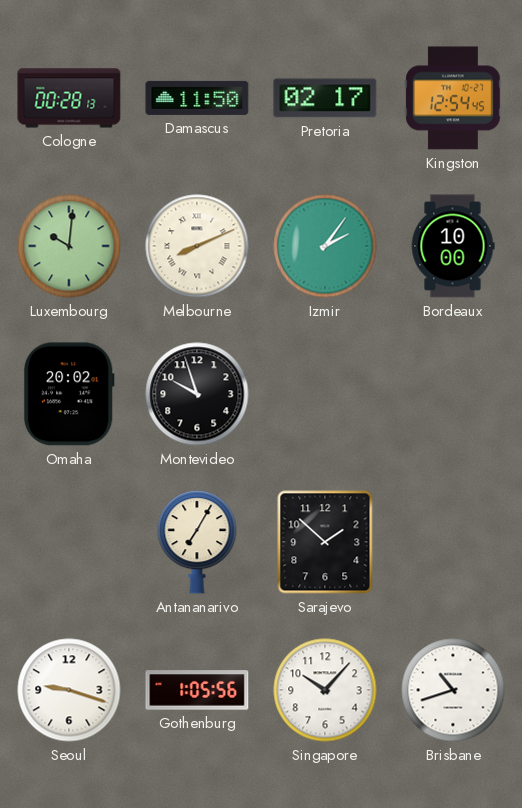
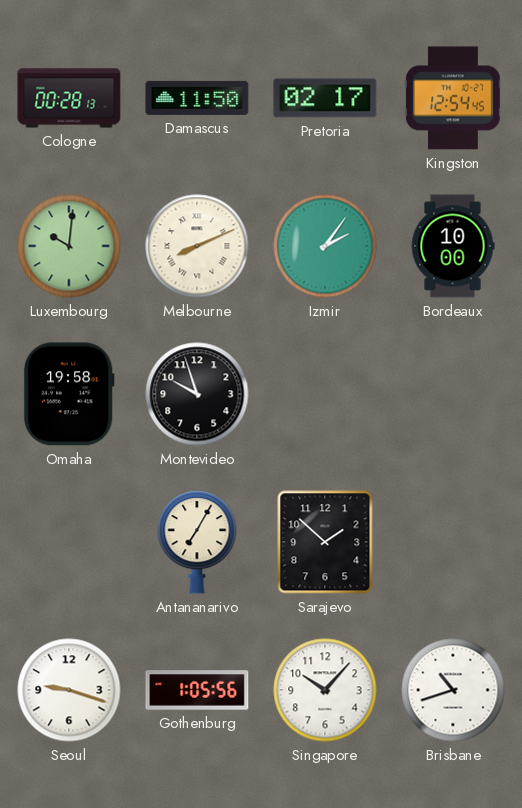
Omaha: 20:02 -> 19:58 (69, 394)
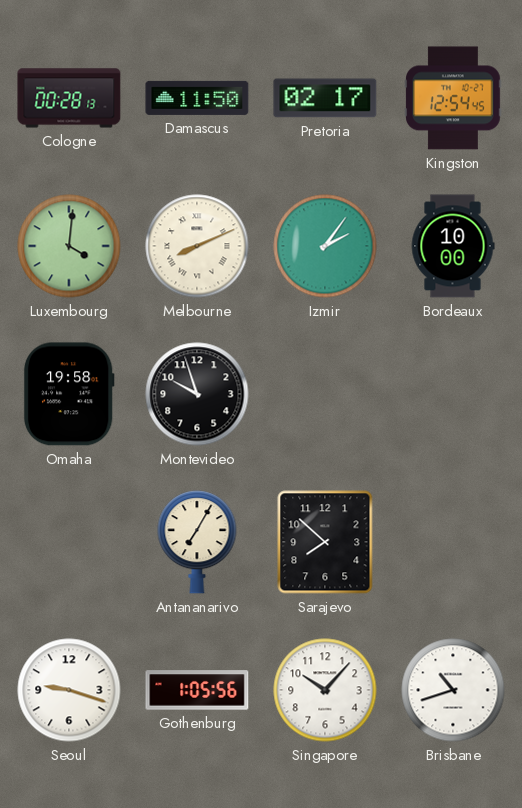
Luxembourg: 10:01 -> 4:01 (69, 246)
Sarajevo: 1:52 -> 7:52 (325, 542)
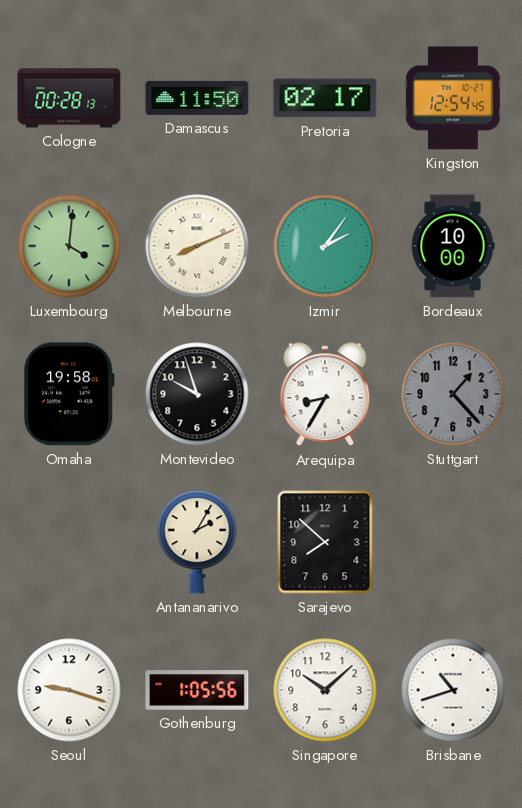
Arequipa: none -> 8:35 (325, 395)
Stuttgart: none -> 1:23 (453, 394)
Antananarivo: 7:05 -> 2:05 (197, 542)
Singapore: 10:07 -> 10:08 (325, 690)
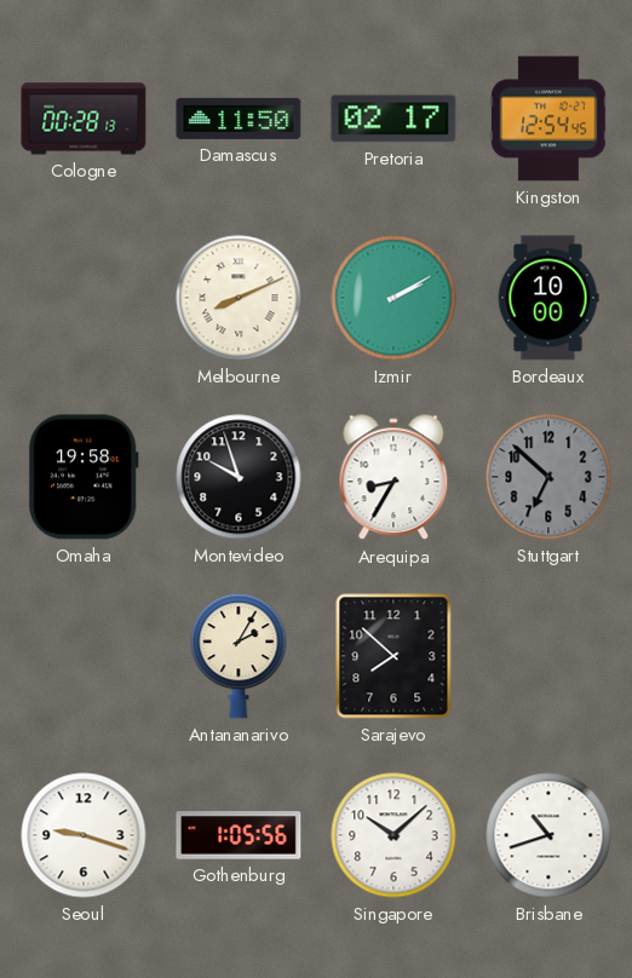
Luxembourg: 4:01 -> none (69, 246)
Izmir: 2:06 -> 2:10 (393, 298)
Stuttgart: 1:23 -> 6:52 (548, 477)
